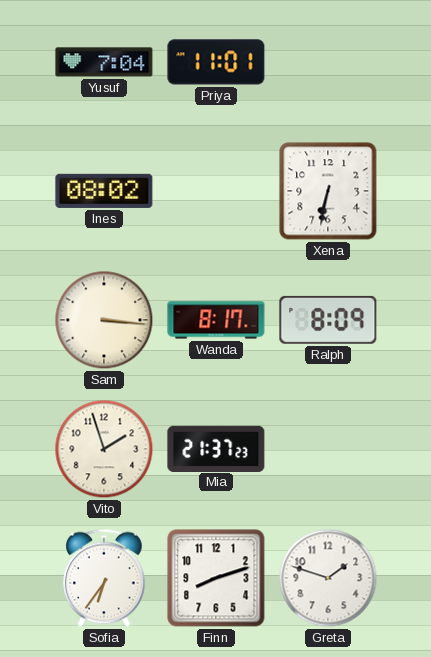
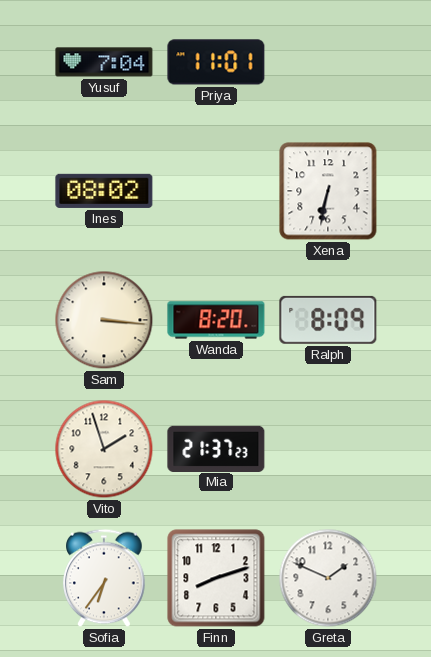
Wanda: 8:17 -> 8:20 (216, 320)
Greta: 1:48 -> 1:49 (328, 578)
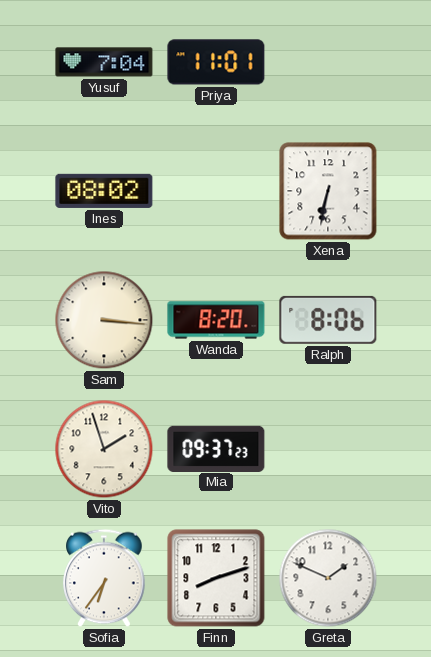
Ralph: 8:09 -> 8:06 (328, 320)
Mia: 21:37 -> 09:37 (216, 448)
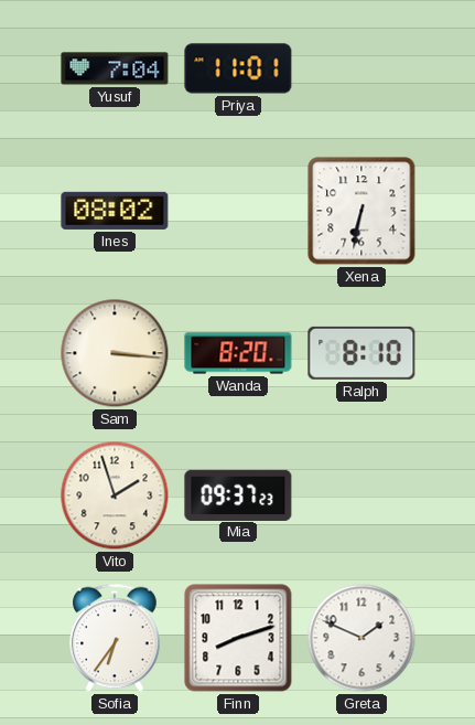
Ralph: 8:06 -> 8:10 (361, 353)
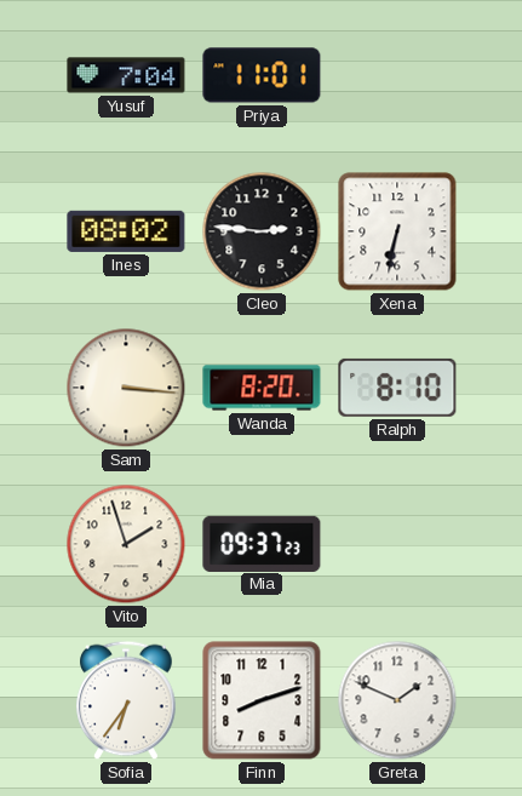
Cleo: none -> 2:46 (262, 231)
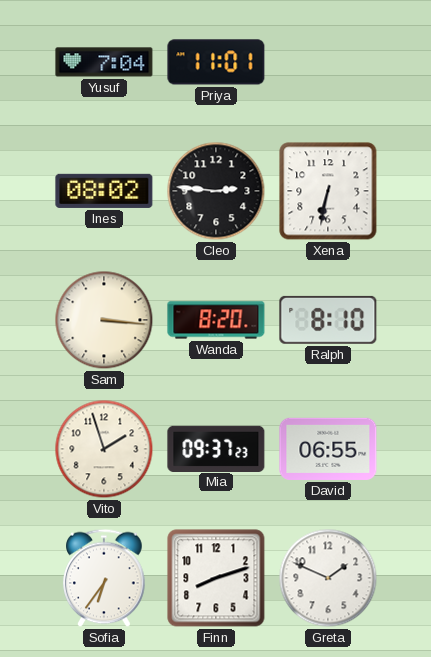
David: none -> 06:55 (328, 449)
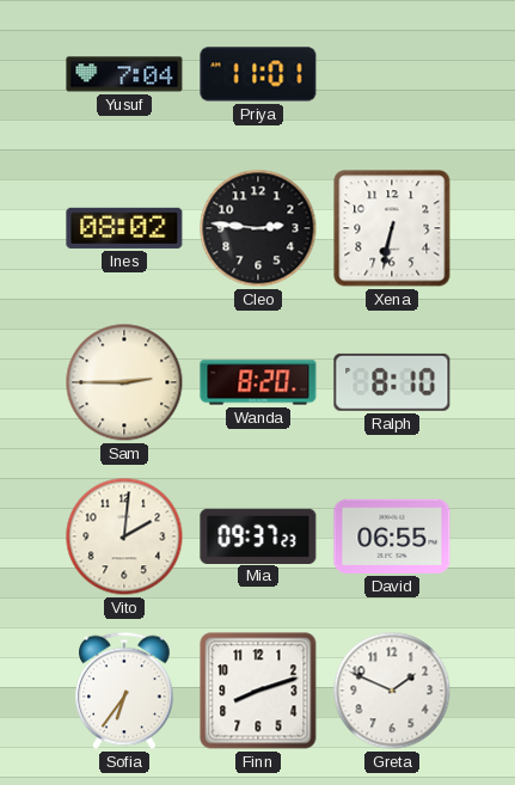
Sam: 3:16 -> 2:45 (124, 382)
Vito: 1:57 -> 2:01 (124, 536)
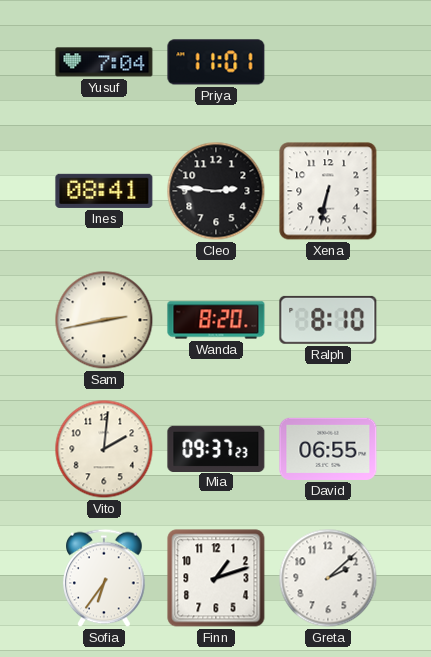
Ines: 08:02 -> 08:41 (104, 191)
Sam: 2:45 -> 2:43 (104, 320)
Finn: 8:12 -> 1:12 (216, 578)
Greta: 1:49 -> 2:08 (328, 578)
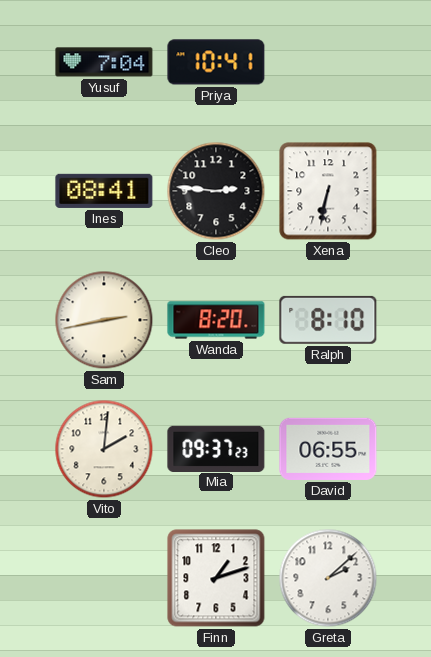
Priya: 11:01 -> 10:41 (216, 62)
Sofia: 6:36 -> none (104, 578)
